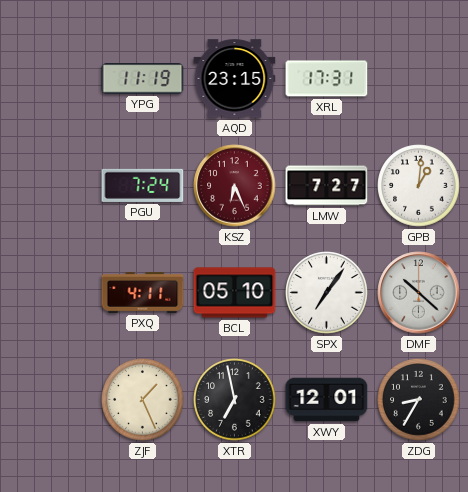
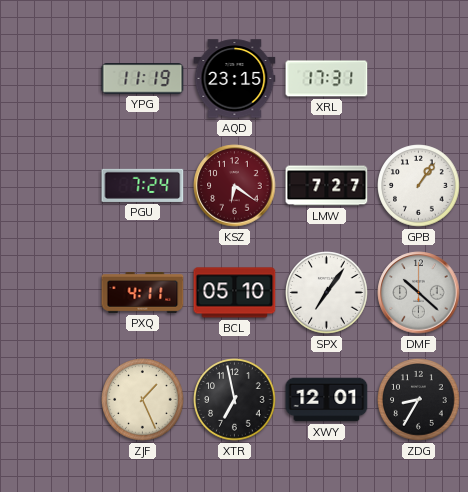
KSZ: 6:26 -> 6:21 (235, 186)
GPB: 1:01 -> 1:06 (419, 186)
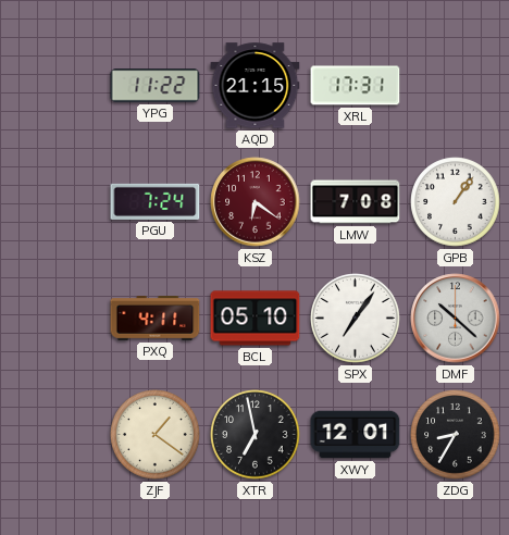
YPG: 11:19 -> 11:22 (156, 86)
AQD: 23:15 -> 21:15 (256, 86)
LMW: 7:27 -> 7:08 (356, 202)
ZJF: 1:26 -> 1:21 (156, 435)
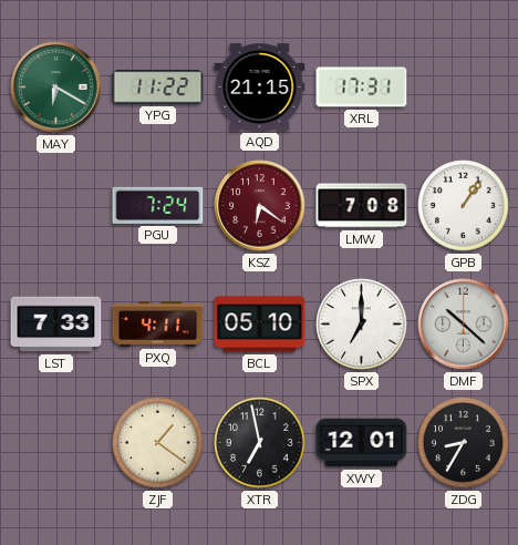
MAY: none -> 6:20 (56, 88)
LST: none -> 7:33 (56, 325)
SPX: 7:06 -> 7:00 (362, 325)
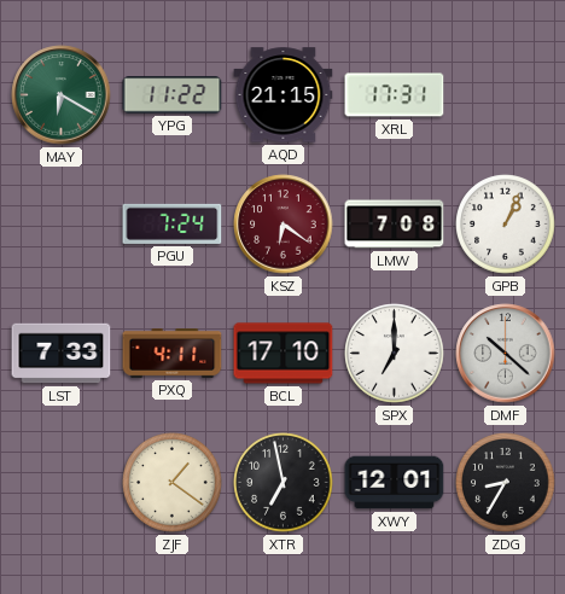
GPB: 1:06 -> 1:04 (506, 225)
BCL: 05:10 -> 17:10 (284, 354)
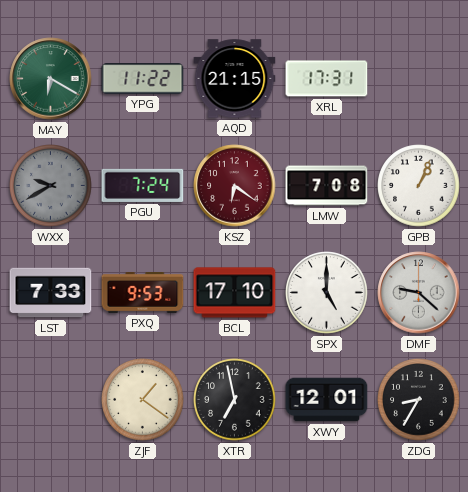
WXX: none -> 9:40 (51, 186)
PXQ: 4:11 -> 9:53 (143, 293)
SPX: 7:00 -> 5:00 (327, 293)
DMF: 10:22 -> 9:22 (419, 293)
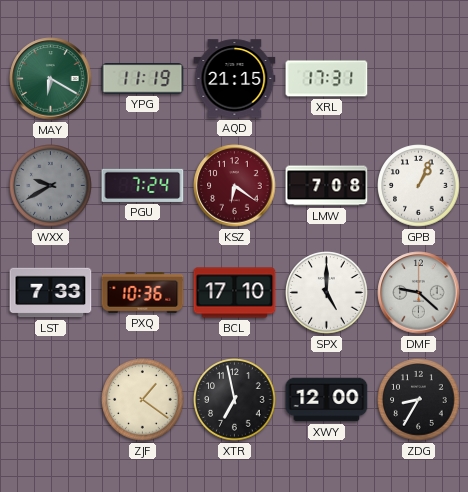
YPG: 11:22 -> 11:19 (143, 79)
PXQ: 9:53 -> 10:36 (143, 293)
XWY: 12:01 -> 12:00 (327, 400)
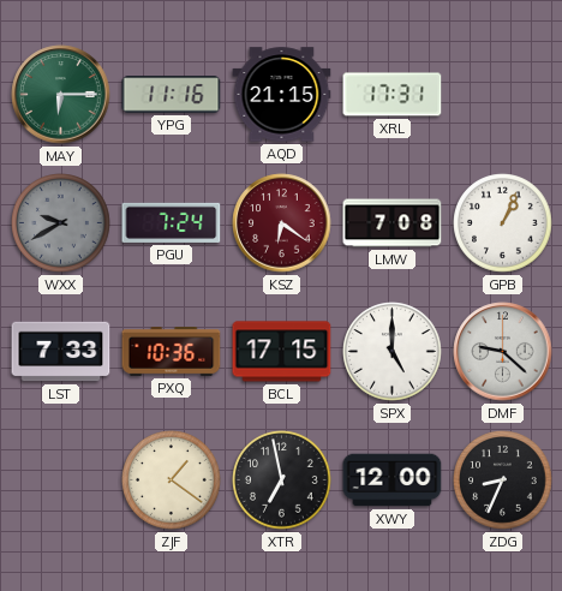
MAY: 6:20 -> 6:15 (61, 95)
YPG: 11:19 -> 11:16 (172, 95)
BCL: 17:10 -> 17:15 (282, 352)
ZDG: 8:35 -> 8:34 (503, 480)
